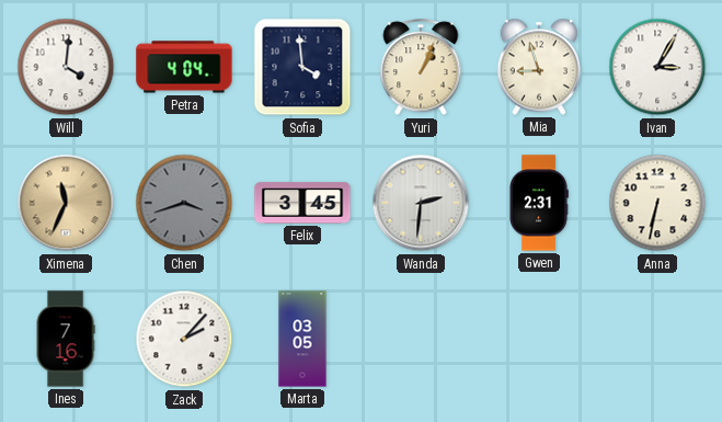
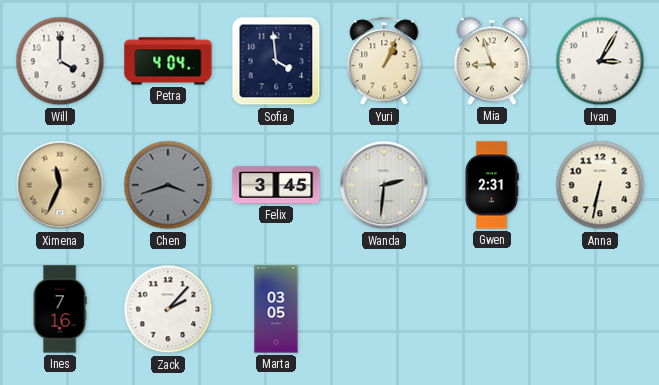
Will: 4:01 -> 4:00 (60, 61)
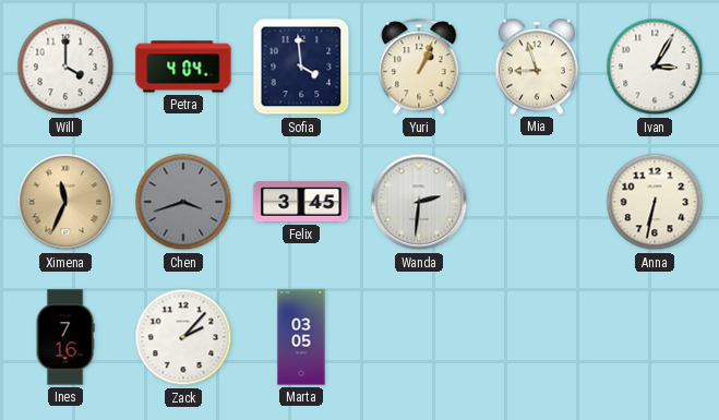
Gwen: 2:31 -> none (492, 185)
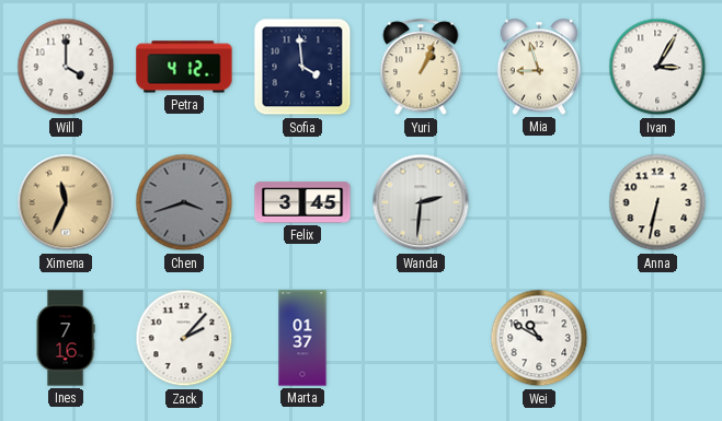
Petra: 4:04 -> 4:12 (184, 67)
Marta: 03:05 -> 01:37 (302, 338)
Wei: none -> 10:50 (539, 338)
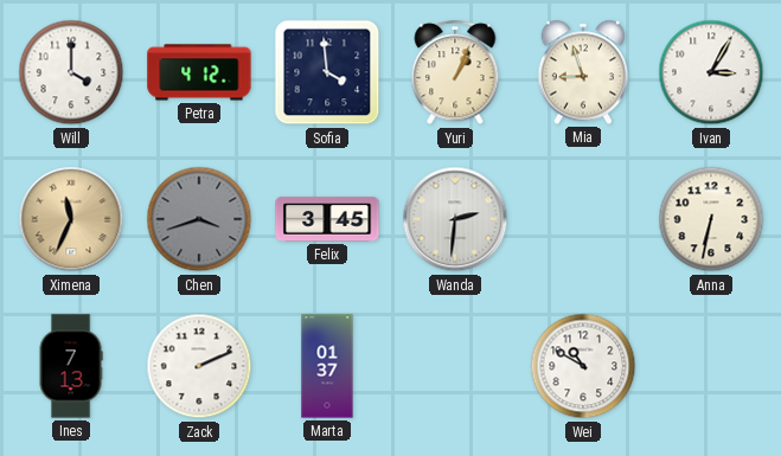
Ines: 7:16 -> 7:13 (71, 366)
Zack: 2:07 -> 2:11 (199, 366)
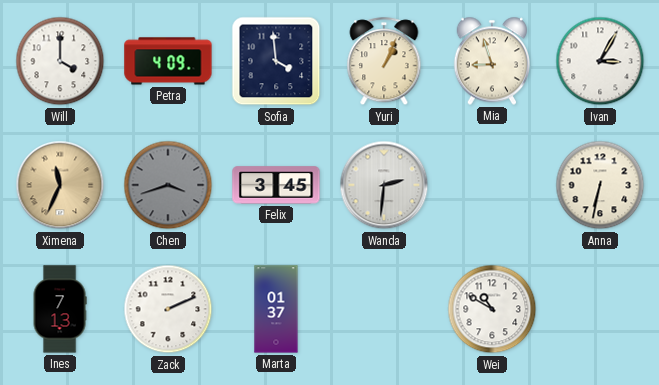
Petra: 4:12 -> 4:09 (168, 61)
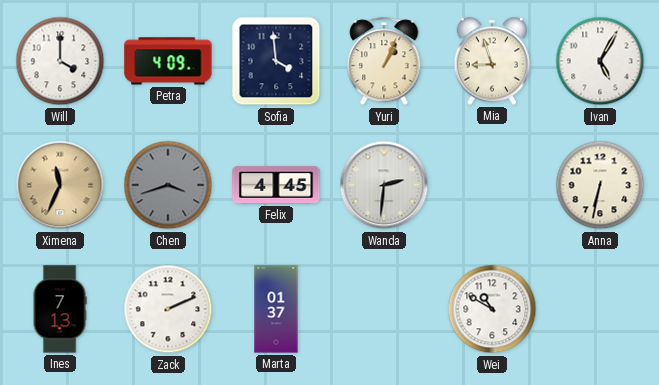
Ivan: 3:05 -> 5:05 (600, 61)
Felix: 3:45 -> 4:45 (276, 185)
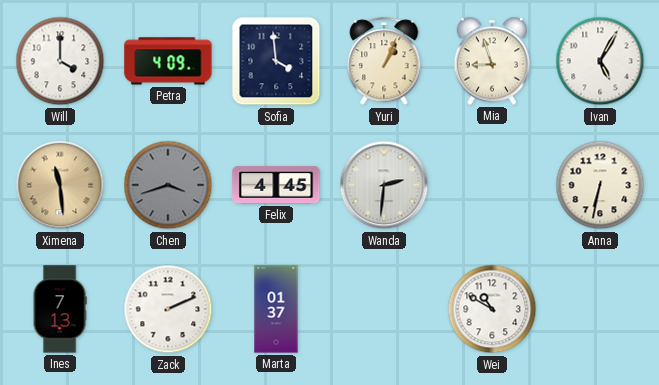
Ximena: 11:34 -> 11:29 (60, 185)
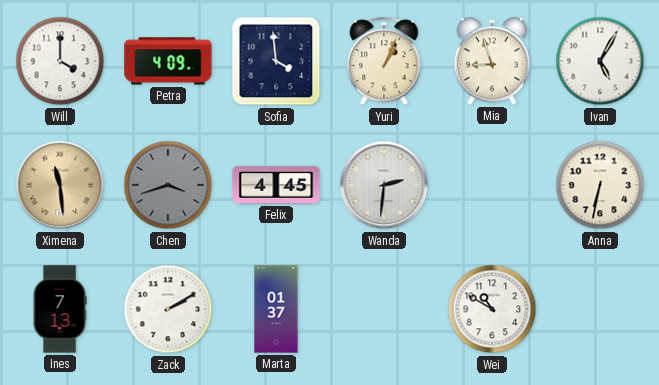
Zack: 2:11 -> 2:10 (168, 309)
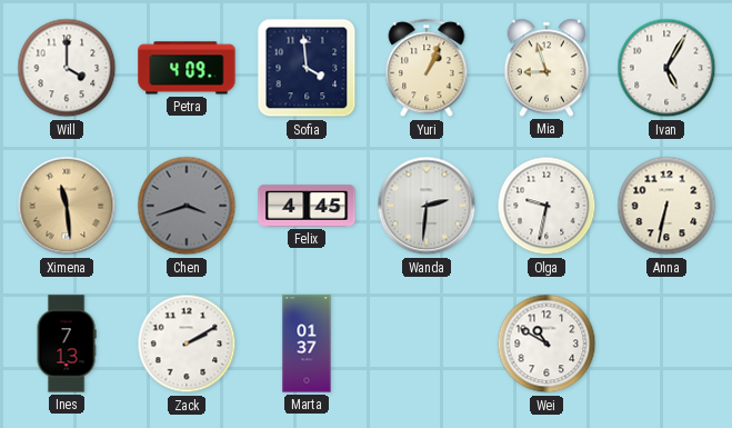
Olga: none -> 9:32 (547, 206)
